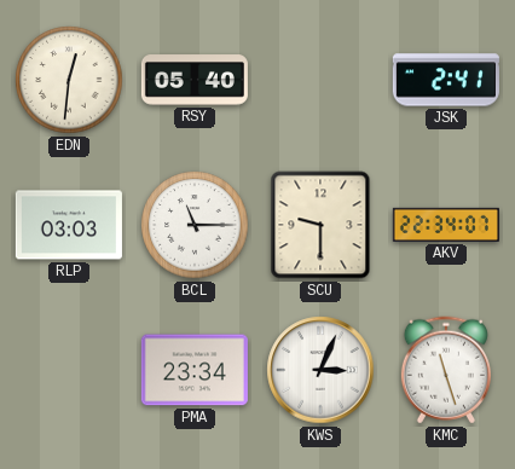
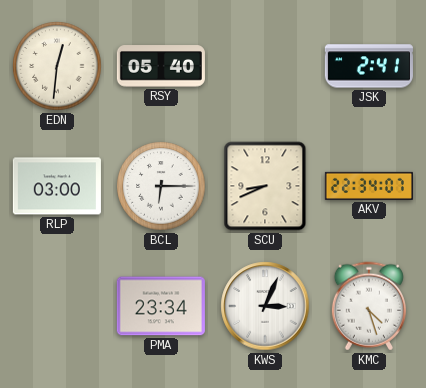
RLP: 03:03 -> 03:00 (57, 186)
BCL: 11:15 -> 6:15 (161, 186)
SCU: 9:30 -> 8:41 (265, 186)
KMC: 11:27 -> 4:27 (369, 306)
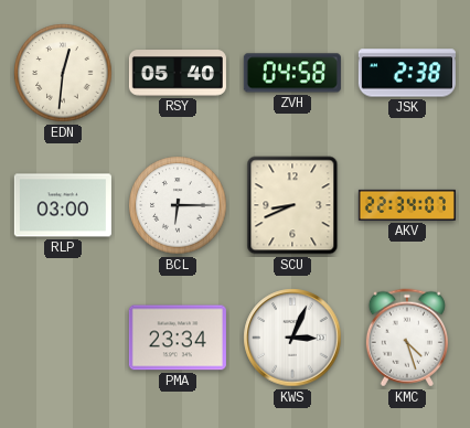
ZVH: none -> 04:58 (292, 73)
JSK: 2:41 -> 2:38 (407, 73)
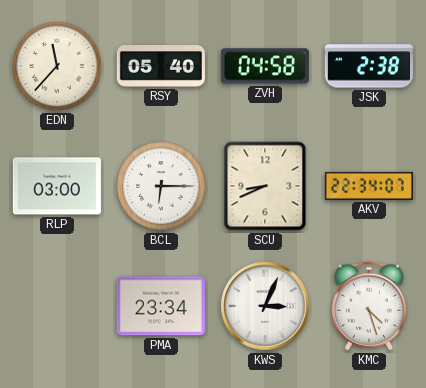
EDN: 12:31 -> 11:37 (57, 66)
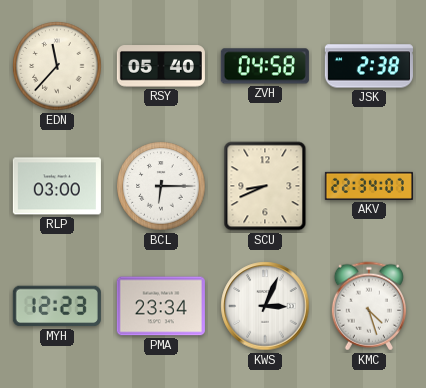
MYH: none -> 12:23 (57, 306)
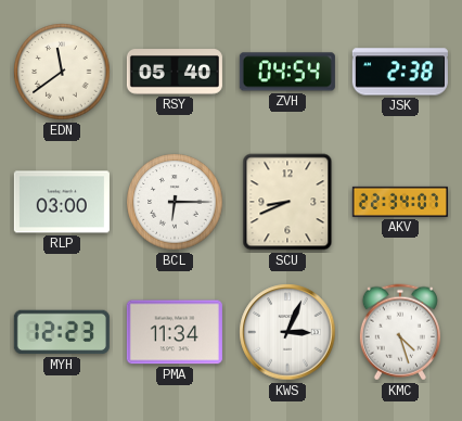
EDN: 11:37 -> 11:39 (62, 72)
ZVH: 04:58 -> 04:54 (287, 72)
PMA: 23:34 -> 11:34 (175, 332)
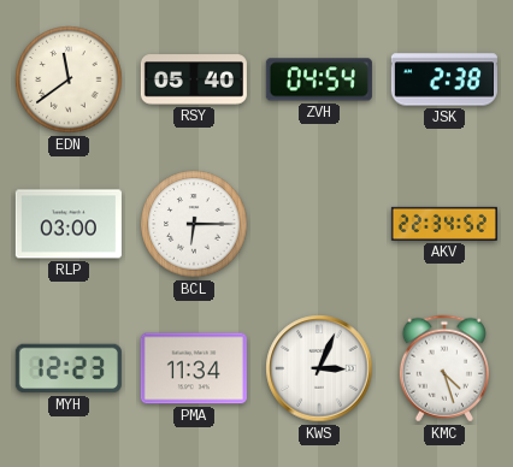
SCU: 8:41 -> none (287, 202)
AKV: 22:34:07 -> 22:34:52 (444, 224)
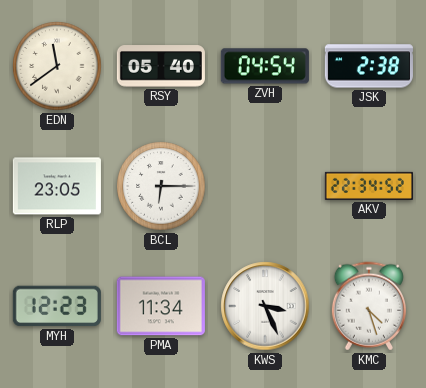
RLP: 03:00 -> 23:05 (57, 186)
KWS: 3:04 -> 3:26 (265, 306)
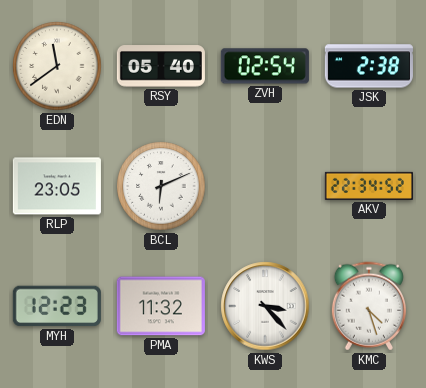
ZVH: 04:54 -> 02:54 (265, 66)
BCL: 6:15 -> 6:11 (161, 186)
PMA: 11:34 -> 11:32 (161, 306)
KWS: 3:26 -> 3:23 (265, 306)
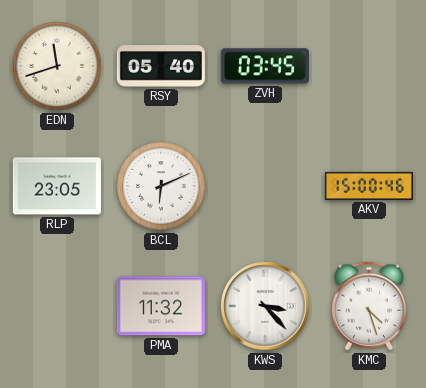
EDN: 11:39 -> 11:42 (57, 66)
ZVH: 02:54 -> 03:45 (265, 66)
JSK: 2:38 -> none (369, 66)
AKV: 22:34 -> 15:00 (369, 186)
MYH: 12:23 -> none (57, 306)
